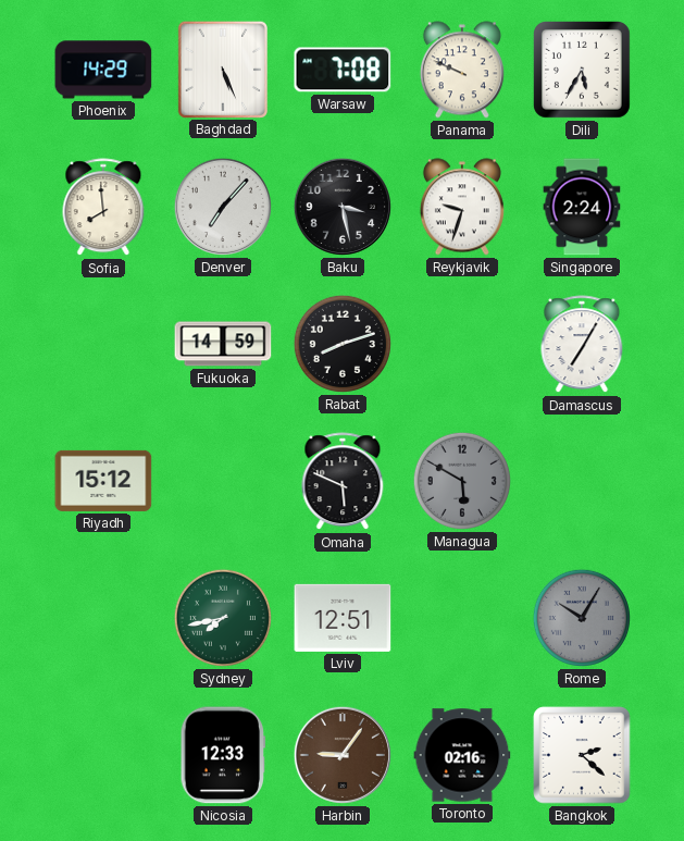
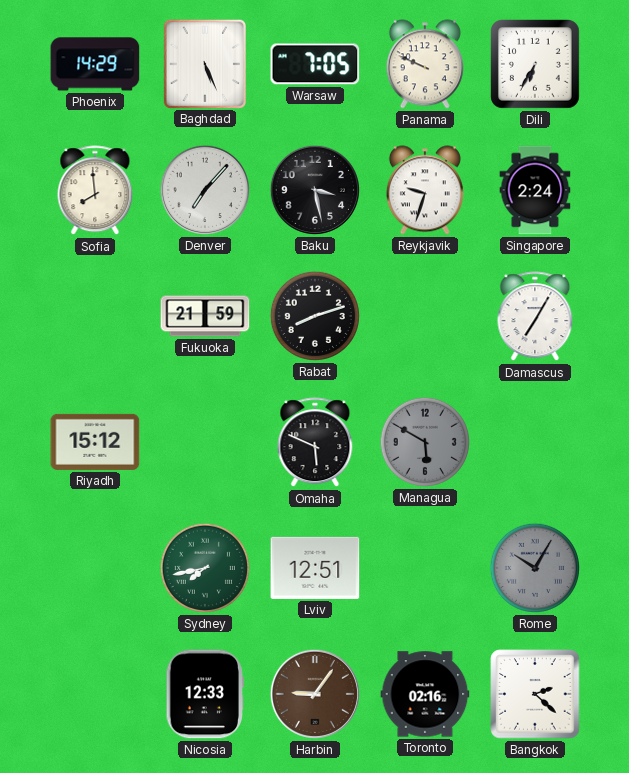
Warsaw: 7:08 -> 7:05 (315, 64)
Dili: 5:35 -> 6:35 (536, 65)
Fukuoka: 14:59 -> 21:59 (205, 316)
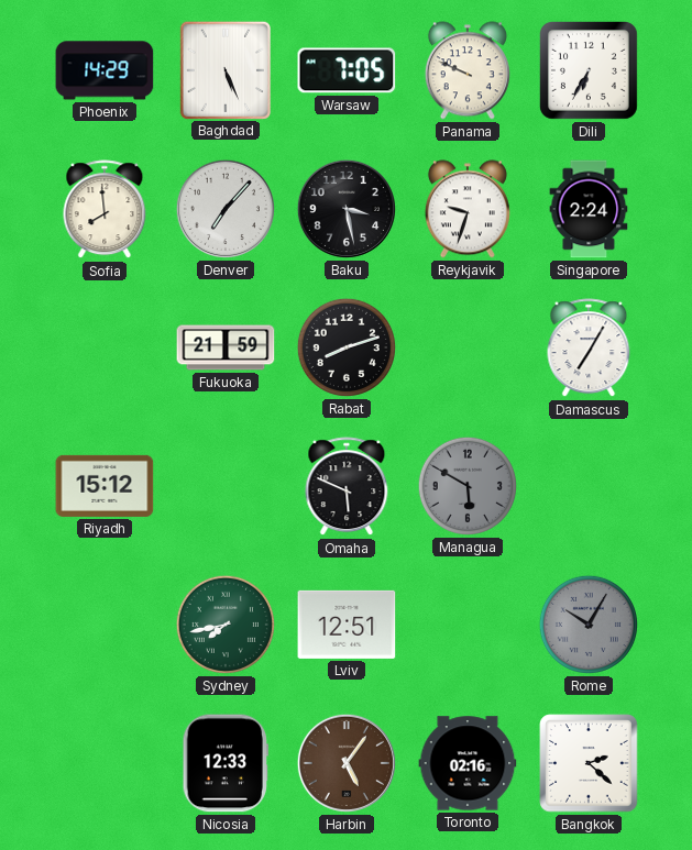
Harbin: 9:06 -> 5:06 (347, 763)
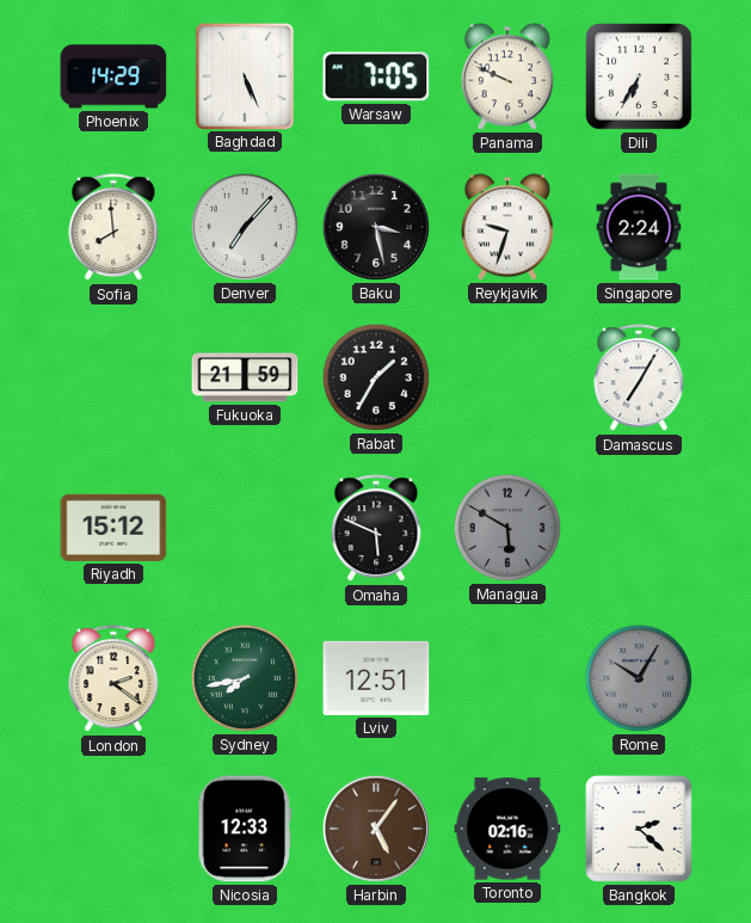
Rabat: 8:12 -> 1:35 (376, 377)
London: none -> 2:21 (113, 679)
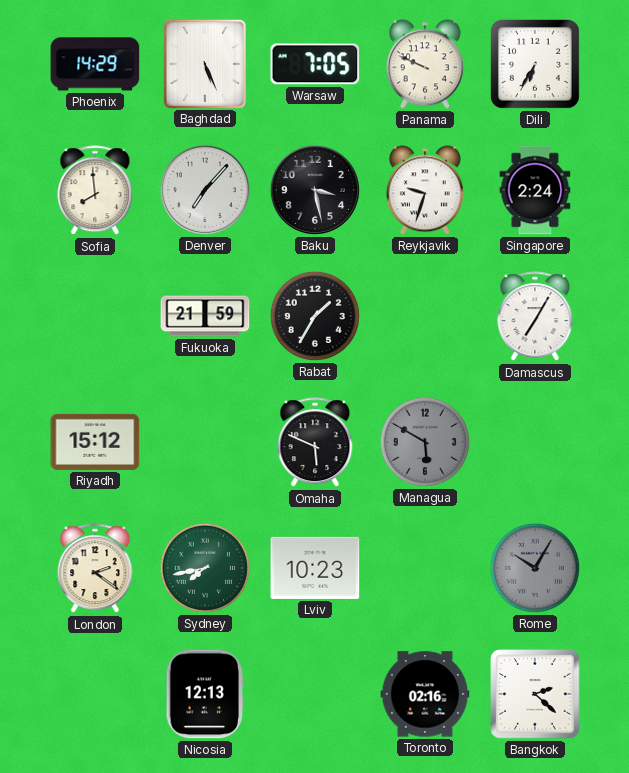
Lviv: 12:51 -> 10:23 (315, 568)
Nicosia: 12:33 -> 12:13 (204, 694)
Harbin: 5:06 -> none (376, 829)
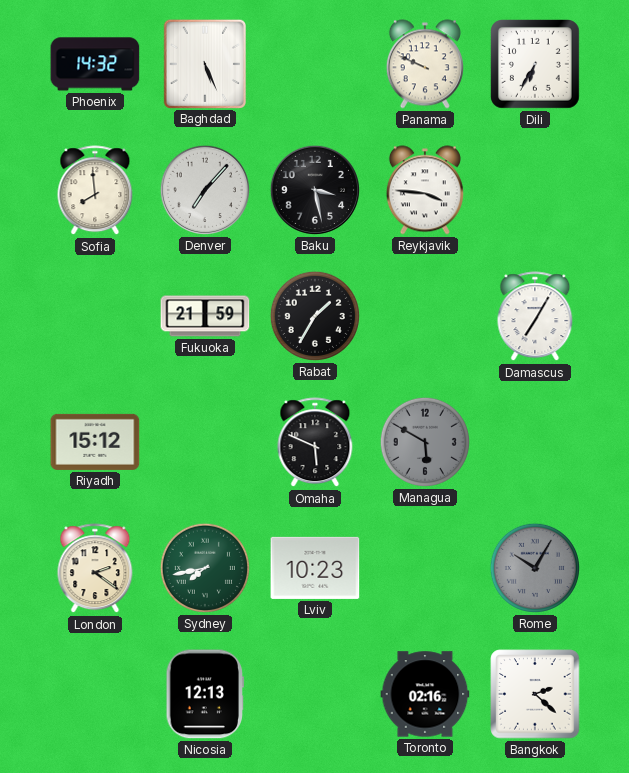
Phoenix: 14:29 -> 14:32 (95, 64)
Warsaw: 7:05 -> none (315, 64)
Reykjavik: 9:33 -> 3:46 (425, 190)
Singapore: 2:24 -> none (535, 190)
